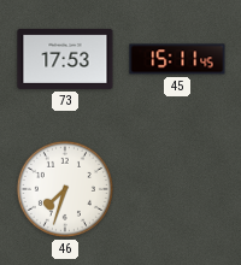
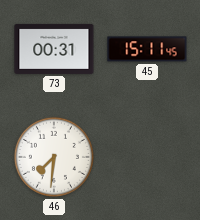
73: 17:53 -> 00:31 (54, 49)
46: 7:33 -> 7:31 (54, 157)
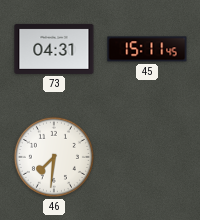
73: 00:31 -> 04:31 (54, 49)
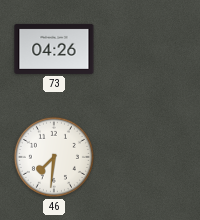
73: 04:31 -> 04:26 (54, 49)
45: 15:11 -> none (147, 49)
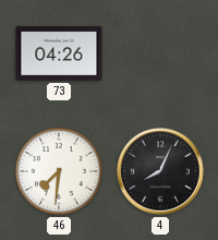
4: none -> 8:04 (161, 172)
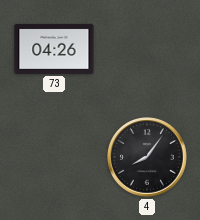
46: 7:31 -> none (59, 171)
4: 8:04 -> 8:06 (148, 158)
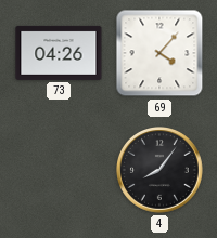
69: none -> 4:07 (159, 53)
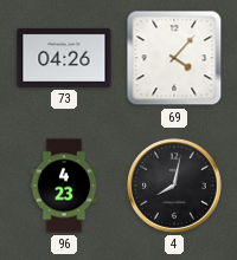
96: none -> 4:23 (64, 186)
4: 8:06 -> 8:02 (175, 187)
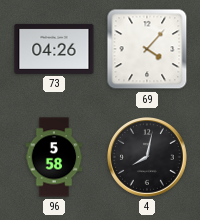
96: 4:23 -> 5:58 (54, 157)
